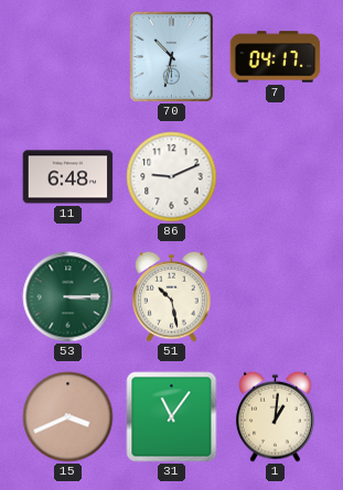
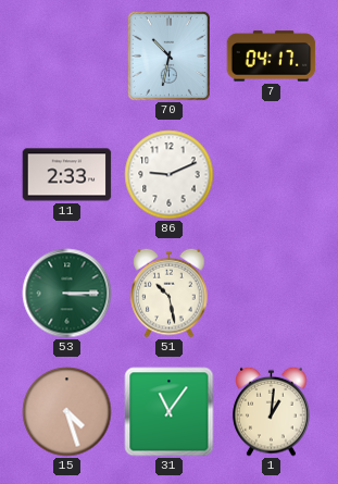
11: 6:48 -> 2:33 (67, 175)
15: 3:41 -> 4:27 (67, 412)
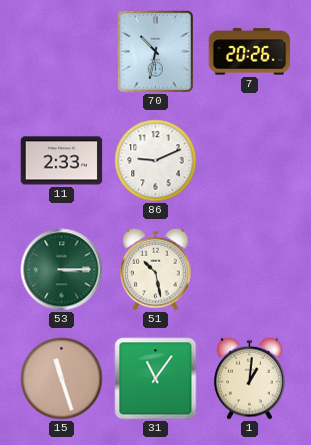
7: 04:17 -> 20:26 (250, 52)
15: 4:27 -> 11:27 (62, 379)
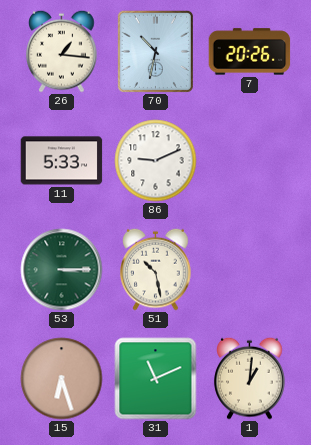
26: none -> 1:16 (62, 51)
11: 2:33 -> 5:33 (62, 161)
15: 11:27 -> 6:27 (62, 379)
31: 11:06 -> 11:11 (156, 379)
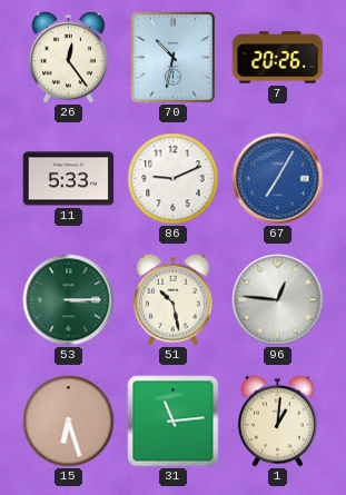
26: 1:16 -> 12:24 (69, 57)
67: none -> 7:05 (278, 179)
96: none -> 12:46 (278, 300)
31: 11:11 -> 11:14 (174, 422)
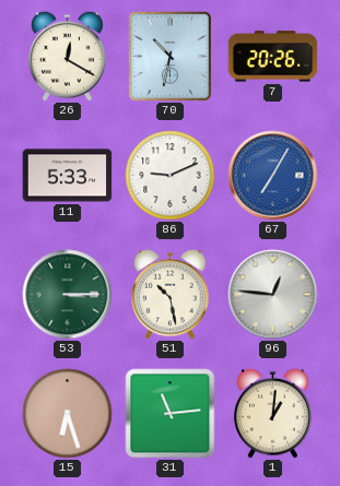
26: 12:24 -> 12:20 (68, 56)
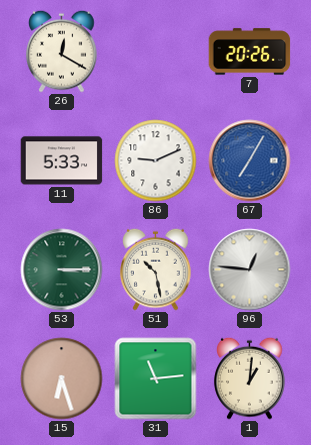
70: 10:32 -> none (169, 56)
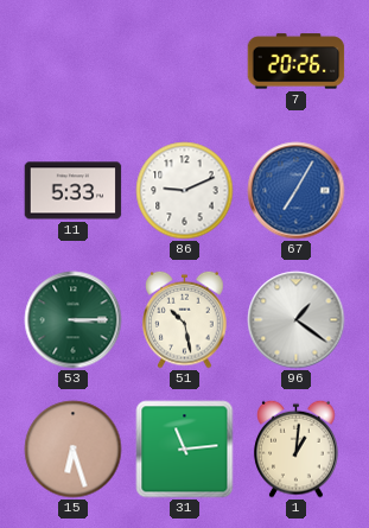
26: 12:20 -> none (62, 51)
96: 12:46 -> 1:21 (297, 320)
